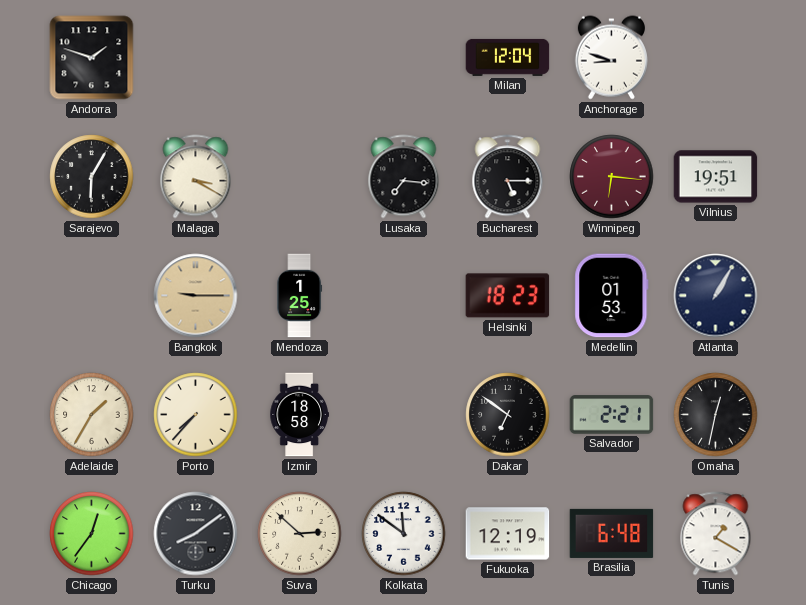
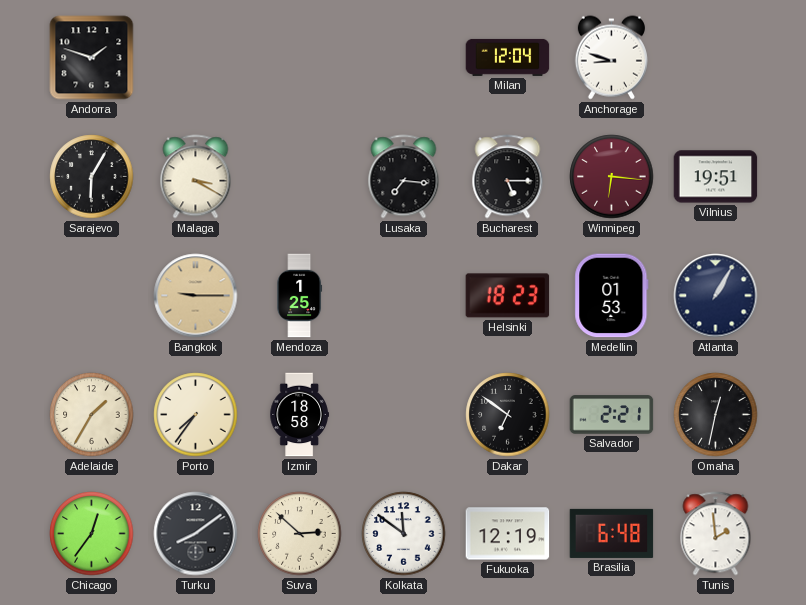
Porto: 7:37 -> 7:36 (196, 415)
Tunis: 1:20 -> 1:59 (716, 534)
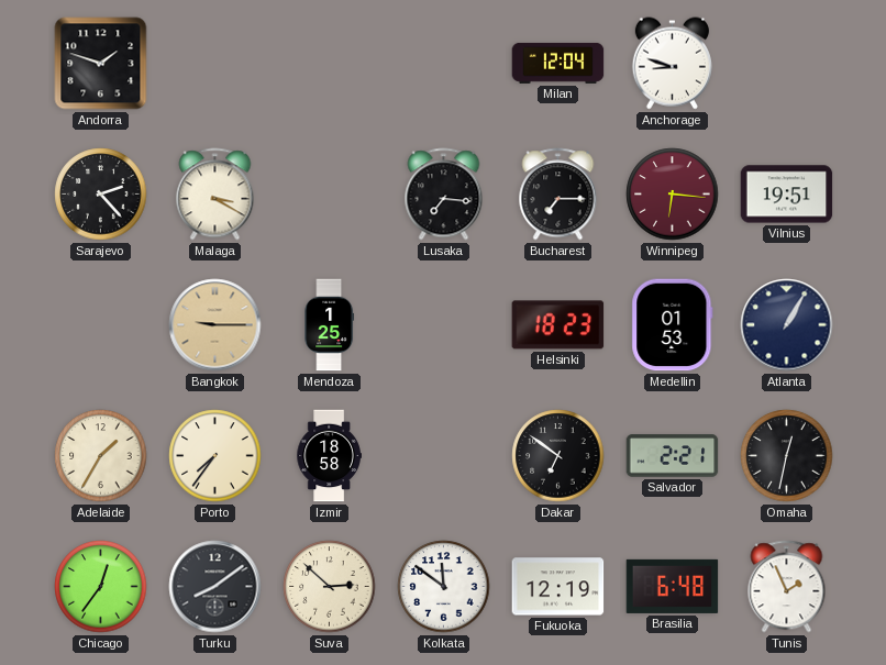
Sarajevo: 6:05 -> 2:23 (101, 195)
Bucharest: 5:15 -> 7:15 (558, 195)
Tunis: 1:59 -> 1:56 (787, 587)
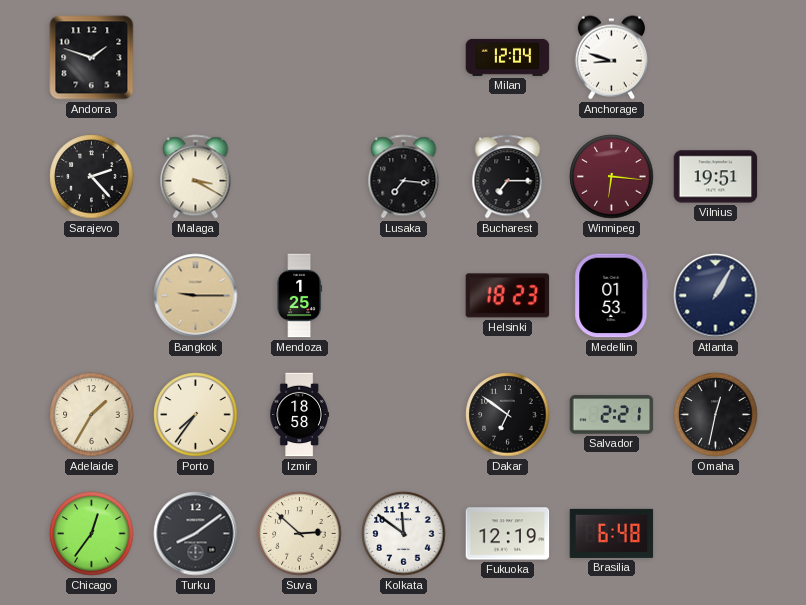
Tunis: 1:56 -> none (787, 587)
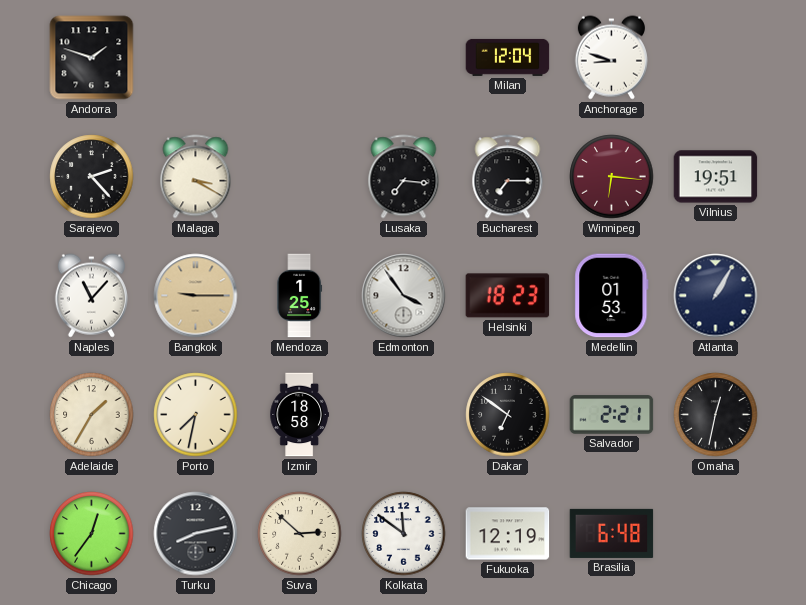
Naples: none -> 11:07 (91, 296)
Edmonton: none -> 3:54 (404, 296)
Porto: 7:36 -> 7:32 (196, 415)
Turku: 8:09 -> 8:13 (196, 534)
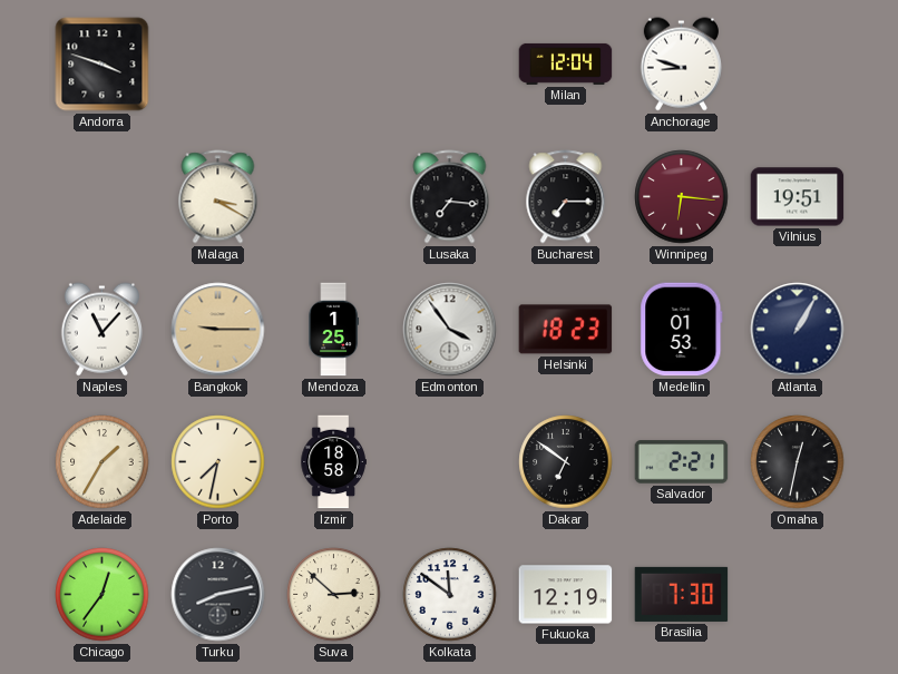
Andorra: 1:48 -> 3:48 (103, 65)
Sarajevo: 2:23 -> none (92, 177)
Brasilia: 6:48 -> 7:30 (682, 594)
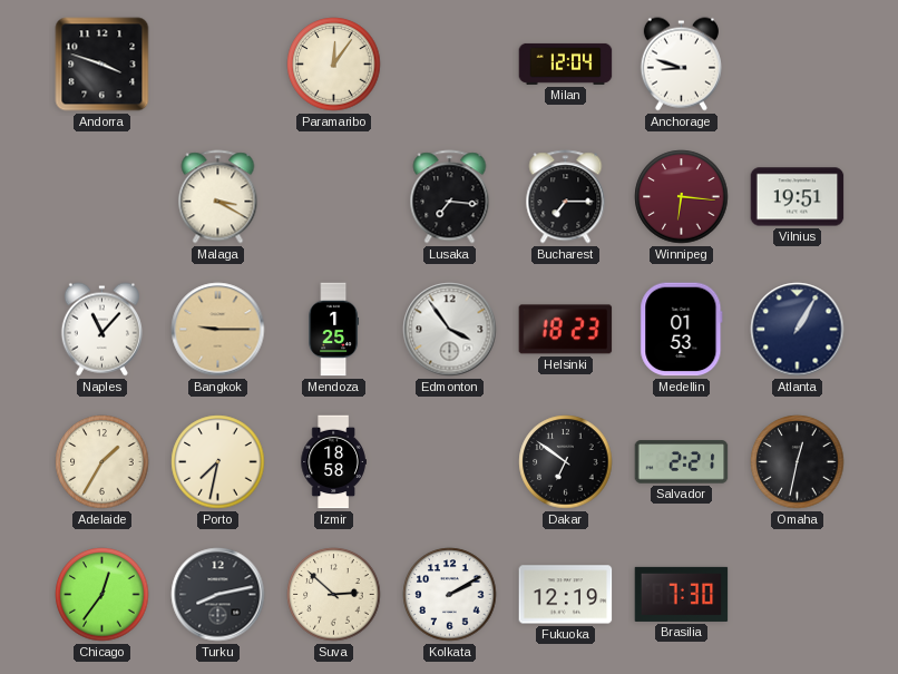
Paramaribo: none -> 12:06 (334, 65)
Kolkata: 11:51 -> 2:10 (450, 595)
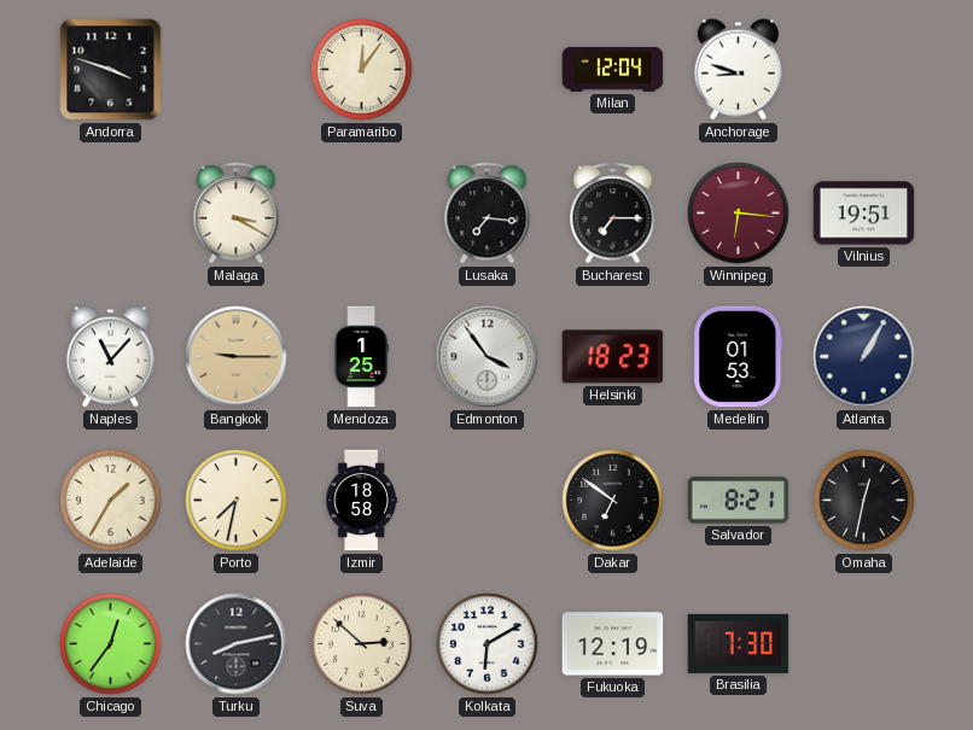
Salvador: 2:21 -> 8:21 (739, 501)
Kolkata: 2:10 -> 6:10 (488, 644)
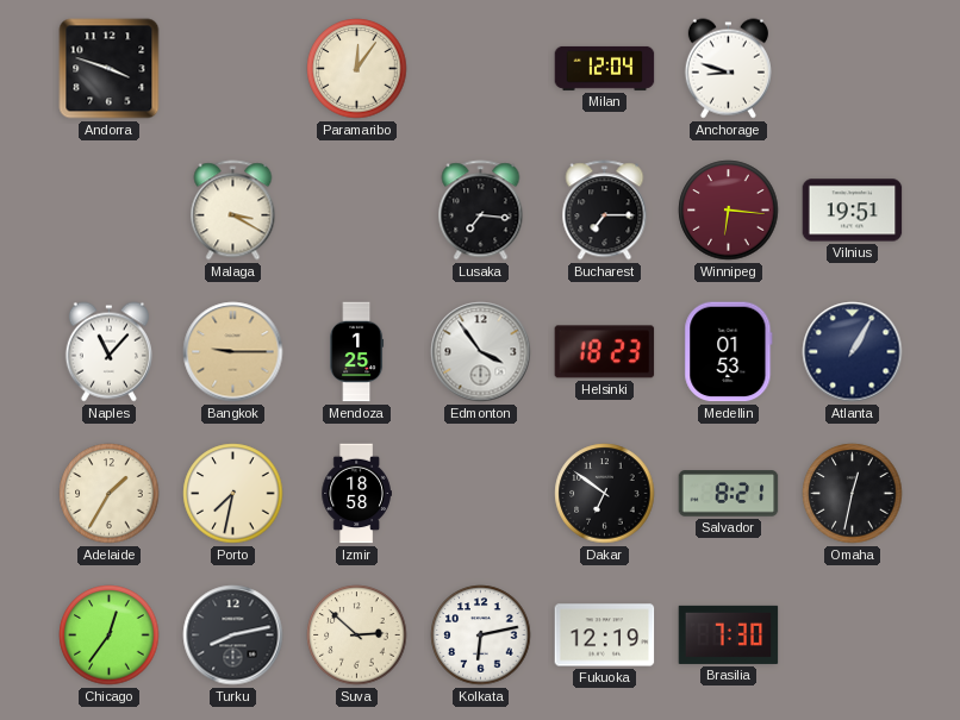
Kolkata: 6:10 -> 6:13 (481, 636)
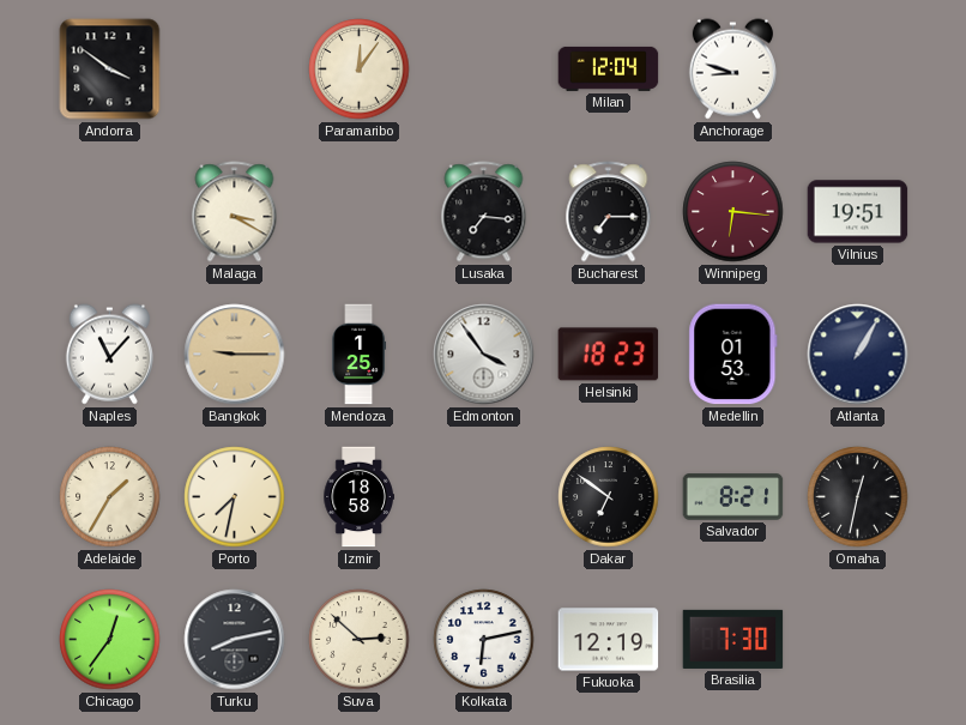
Andorra: 3:48 -> 3:51 (110, 70)
